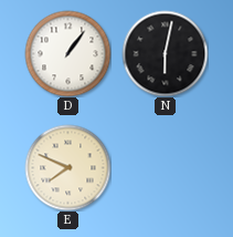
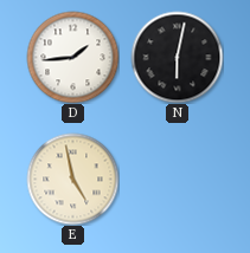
D: 1:06 -> 1:44 (72, 57)
E: 7:49 -> 4:58 (72, 179)
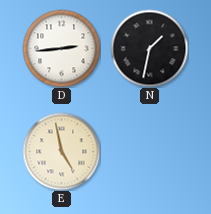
D: 1:44 -> 2:44 (61, 48)
N: 6:02 -> 1:32 (149, 48)
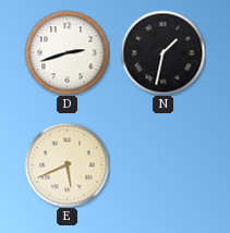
D: 2:44 -> 2:42 (66, 52)
E: 4:58 -> 5:41 (66, 164)
